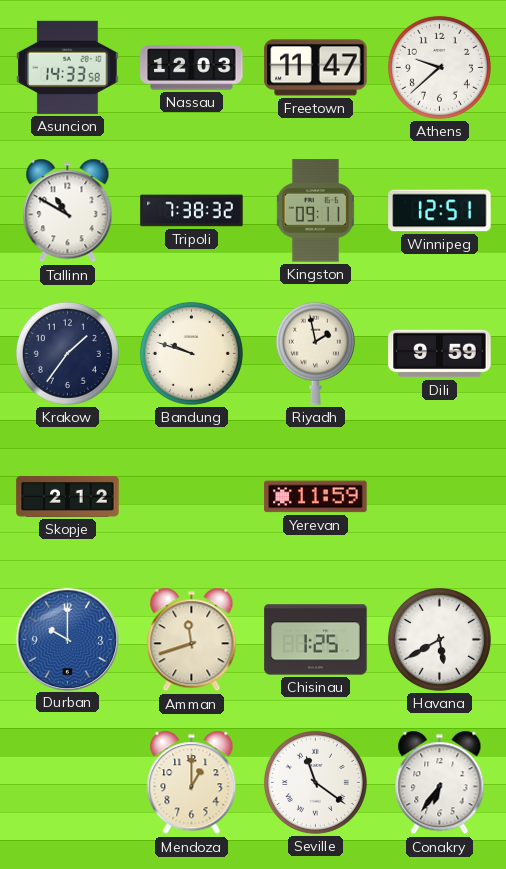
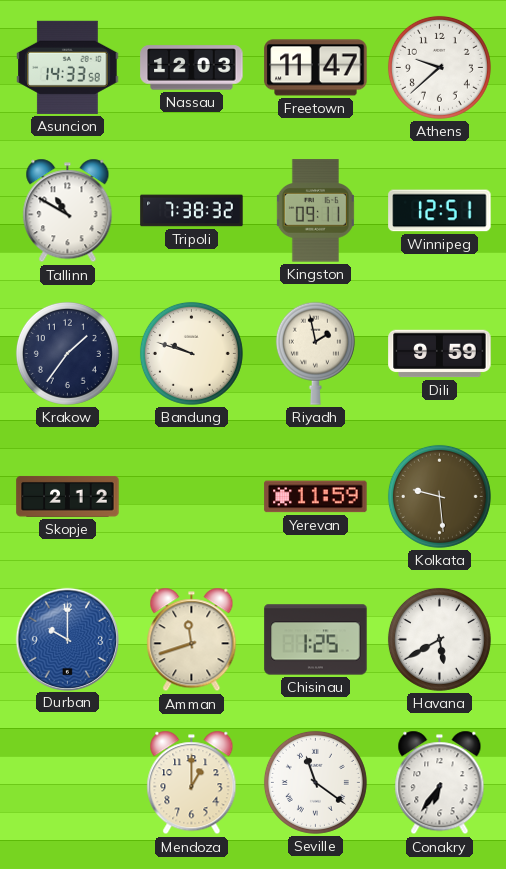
Kolkata: none -> 9:29 (439, 496)
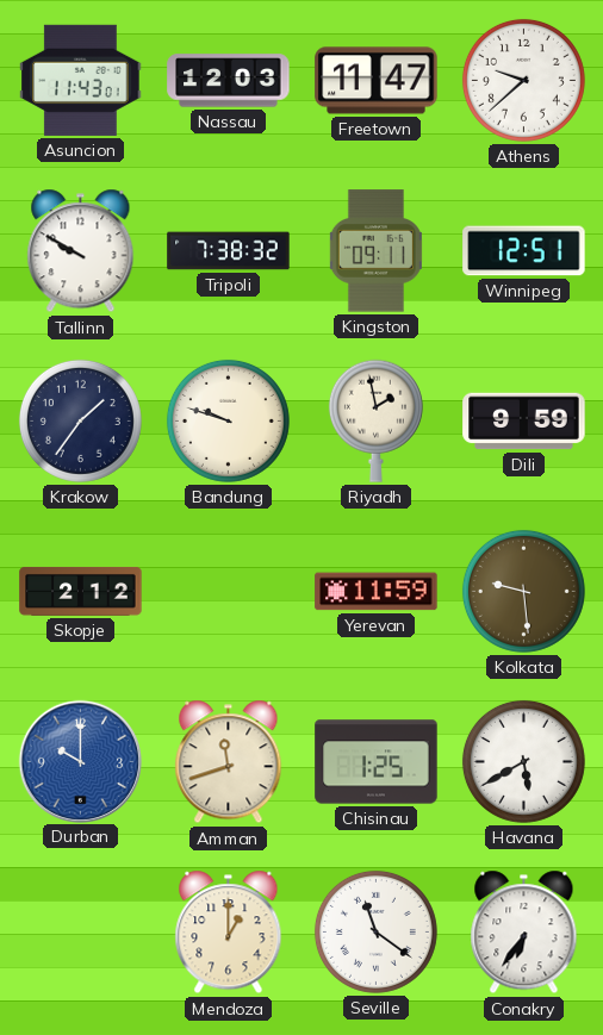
Asuncion: 14:33 -> 11:43 (81, 80)
Tallinn: 10:50 -> 9:50 (81, 251)
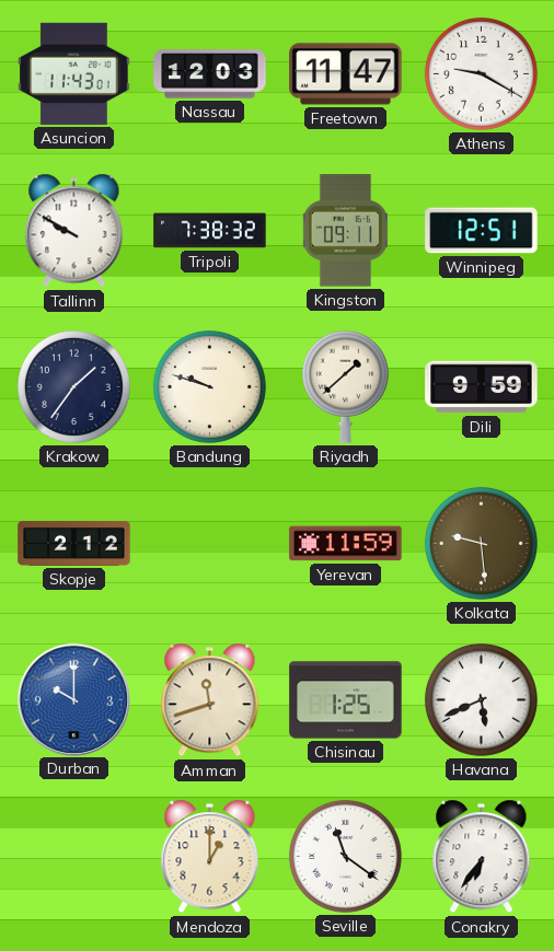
Athens: 9:38 -> 9:20 (481, 73)
Riyadh: 1:58 -> 1:38 (345, 386)
Havana: 5:40 -> 5:41 (481, 699)
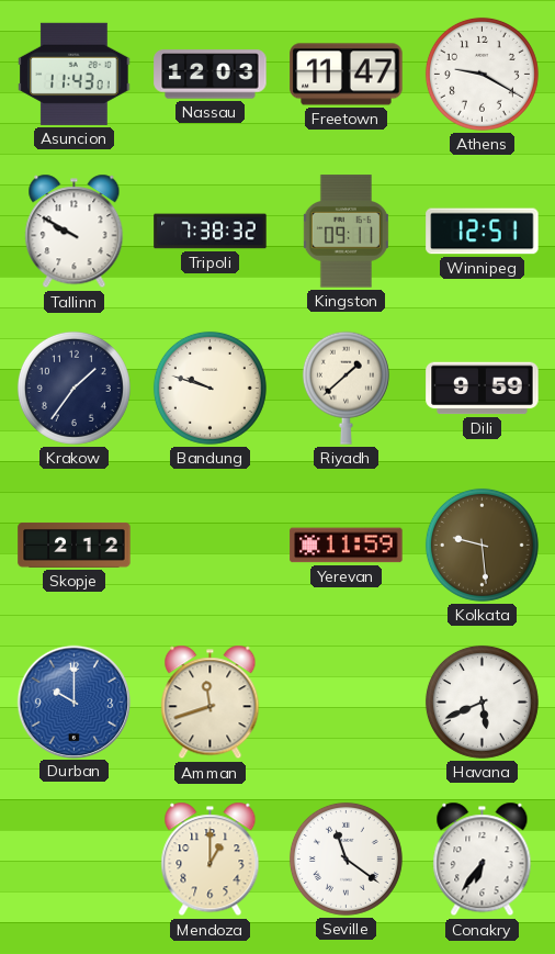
Chisinau: 1:25 -> none (346, 700)
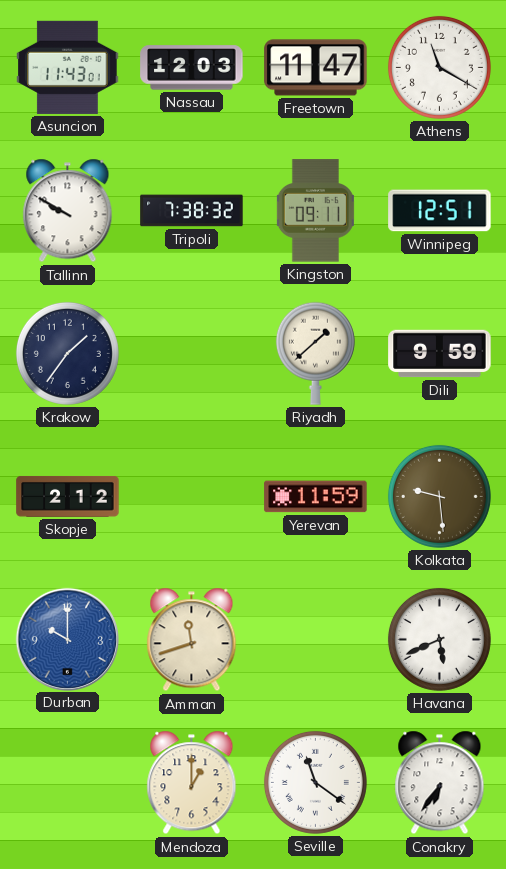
Athens: 9:20 -> 11:20 (439, 67)
Bandung: 9:48 -> none (209, 388)
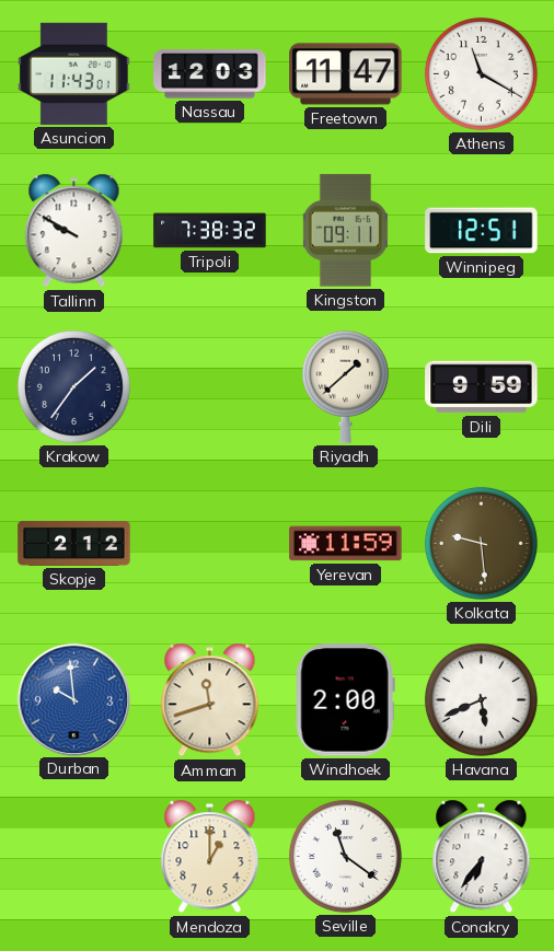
Durban: 10:00 -> 9:59 (73, 699)
Windhoek: none -> 2:00 (345, 700)
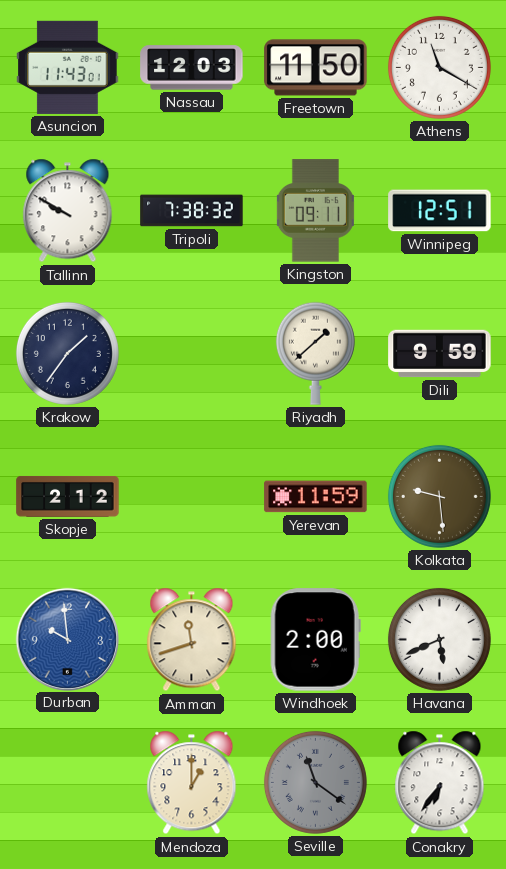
Freetown: 11:47 -> 11:50 (316, 68)
Seville dial: white -> grey (315, 782)
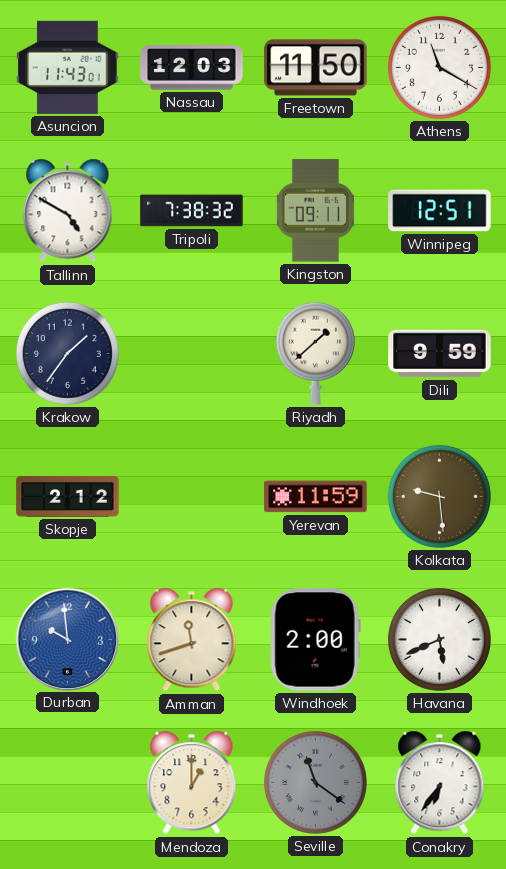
Tallinn: 9:50 -> 4:50 (68, 211)
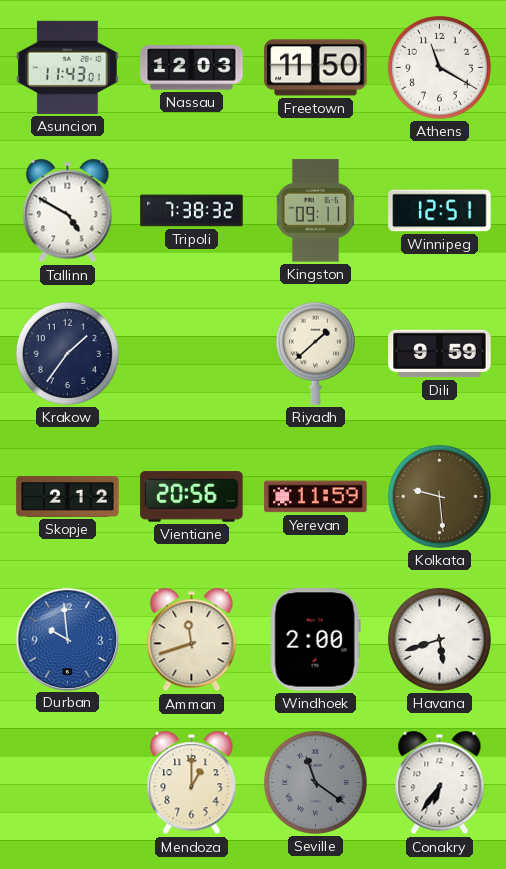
Vientiane: none -> 20:56 (192, 497)
Havana: 5:41 -> 5:42 (439, 639)
